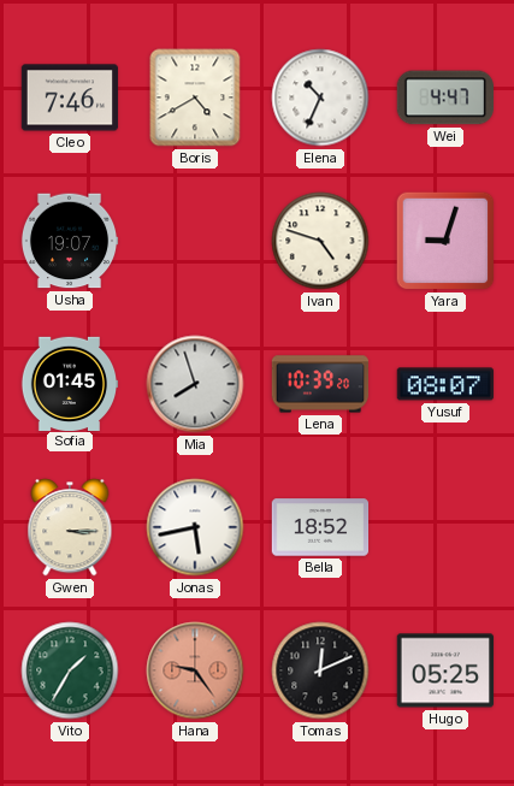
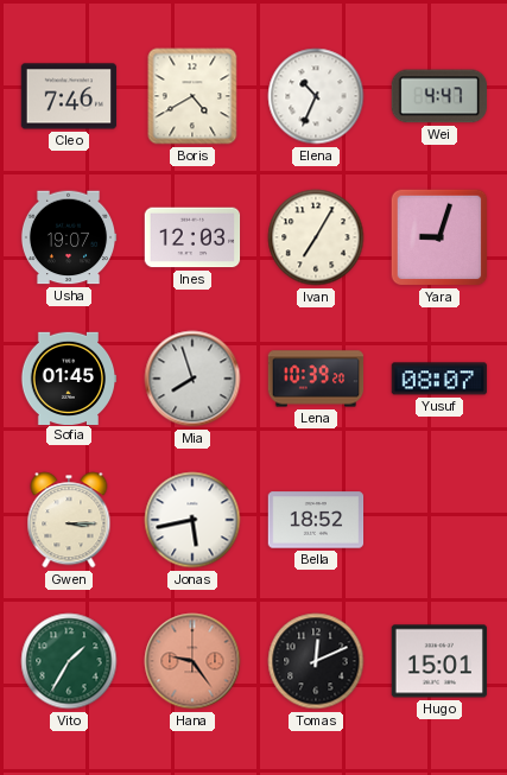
Ines: none -> 12:03 (192, 237)
Ivan: 4:48 -> 7:05 (316, 237)
Hugo: 05:25 -> 15:01 (439, 661)
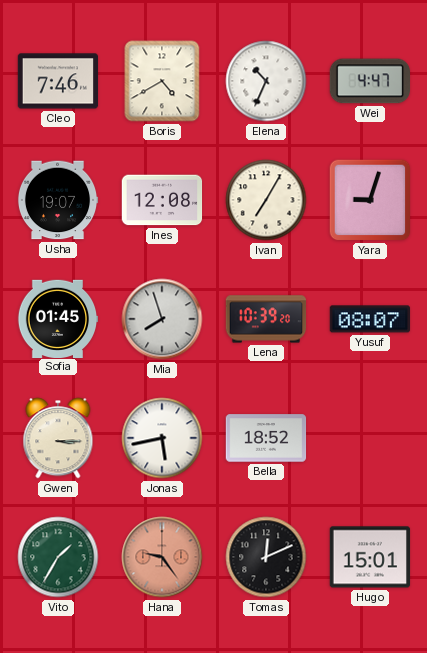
Ines: 12:03 -> 12:08 (162, 200)
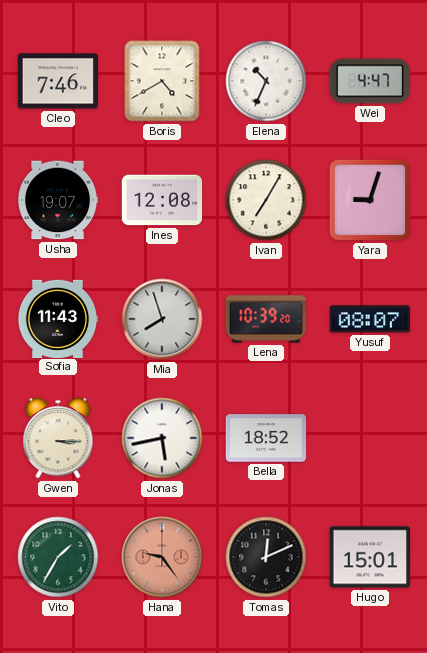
Sofia: 01:45 -> 11:43 (58, 318)
